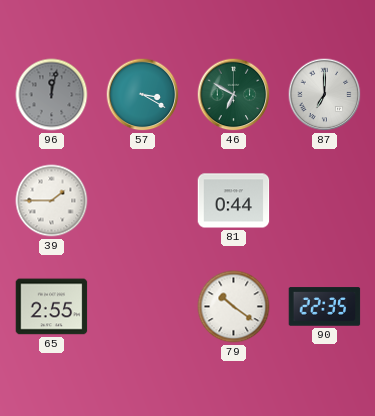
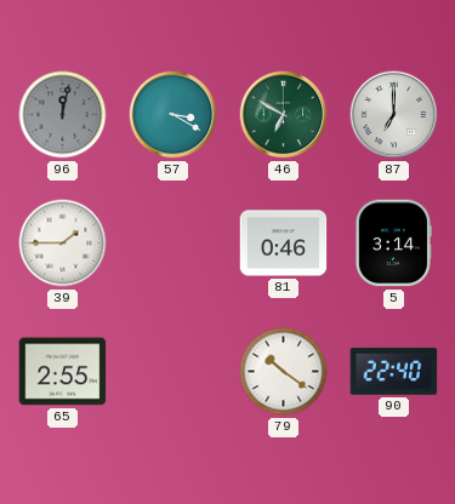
81: 0:44 -> 0:46 (284, 244)
5: none -> 3:14 (393, 244)
90: 22:35 -> 22:40 (394, 372)
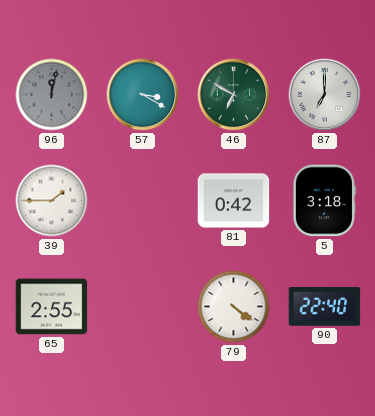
81: 0:46 -> 0:42 (234, 201)
5: 3:14 -> 3:18 (324, 201)
79: 10:21 -> 4:21 (234, 307)
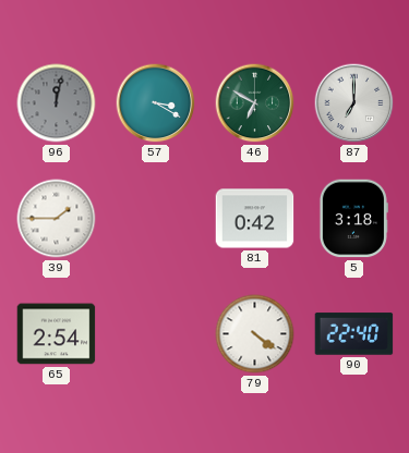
65: 2:55 -> 2:54 (57, 334)
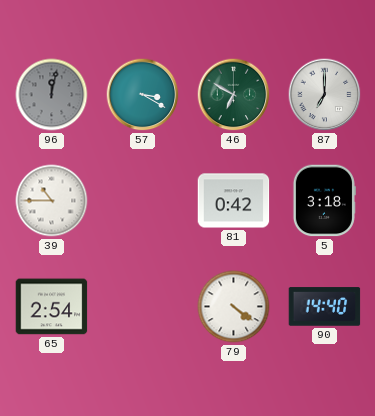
39: 1:45 -> 10:45 (52, 201)
90: 22:40 -> 14:40 (325, 307)
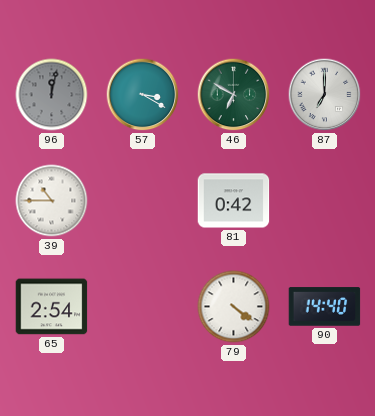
5: 3:18 -> none (324, 201)
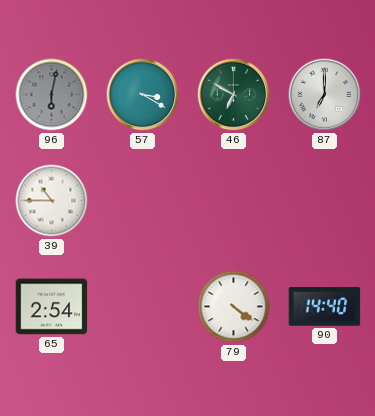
96: 12:02 -> 6:02 (52, 95)
81: 0:42 -> none (234, 201)
